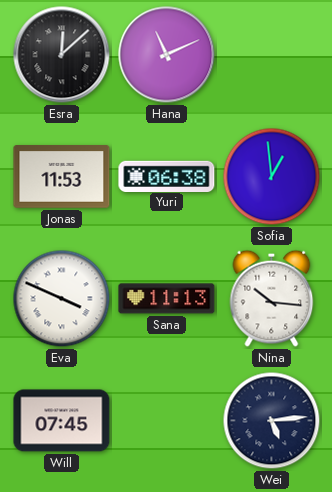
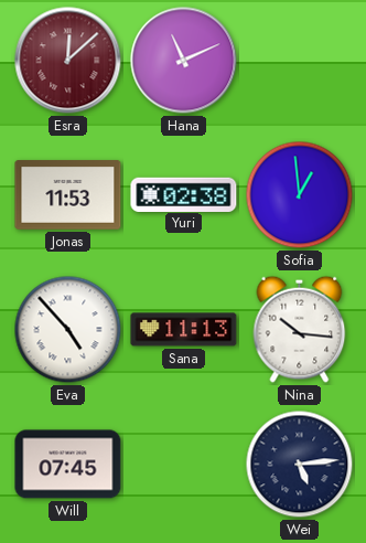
Esra dial: black -> burgundy (68, 61)
Yuri: 06:38 -> 02:38 (184, 194)
Eva: 3:49 -> 4:53 (68, 330)
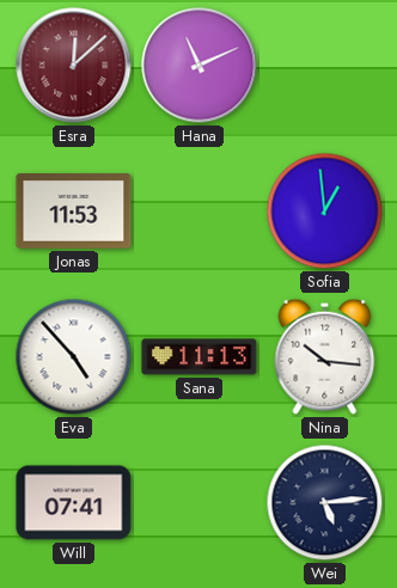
Yuri: 02:38 -> none (184, 194)
Will: 07:45 -> 07:41 (74, 503)
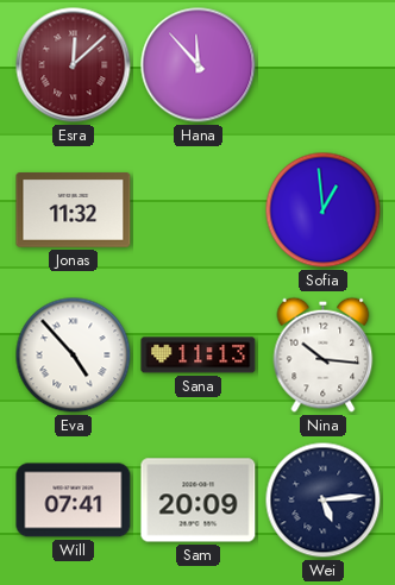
Hana: 11:11 -> 11:53 (199, 65)
Jonas: 11:53 -> 11:32 (74, 210)
Sam: none -> 20:09 (199, 501)
